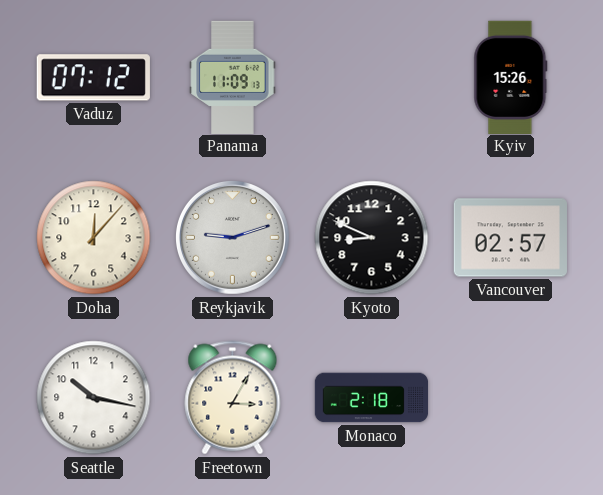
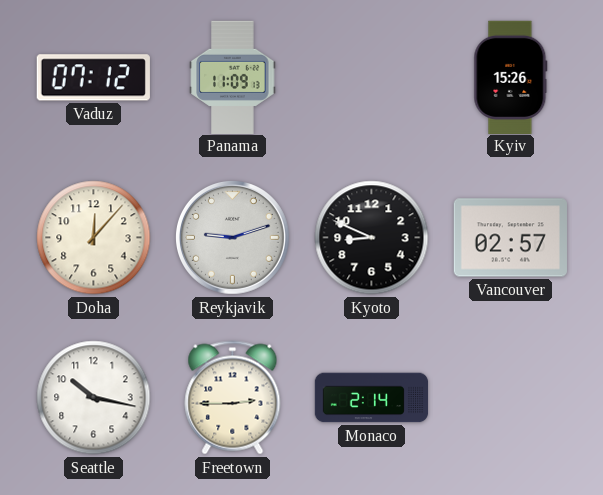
Freetown: 3:05 -> 2:45 (233, 398)
Monaco: 2:18 -> 2:14 (372, 398)
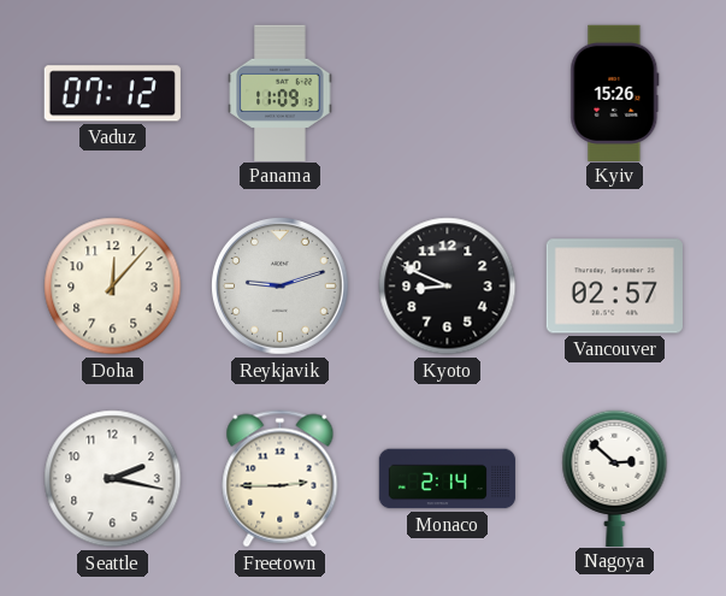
Seattle: 10:17 -> 2:17 (113, 479)
Nagoya: none -> 2:52 (615, 478)
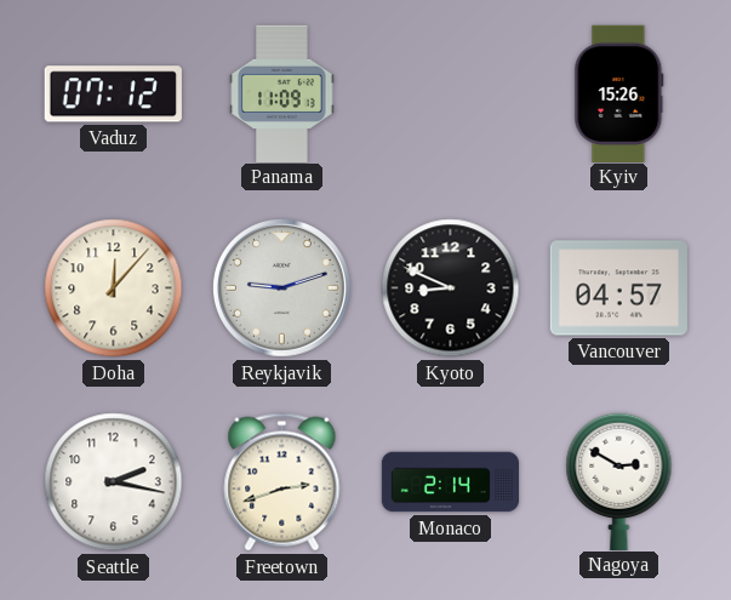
Vancouver: 02:57 -> 04:57 (618, 288)
Freetown: 2:45 -> 2:42 (282, 482)
Nagoya: 2:52 -> 2:50 (619, 481)
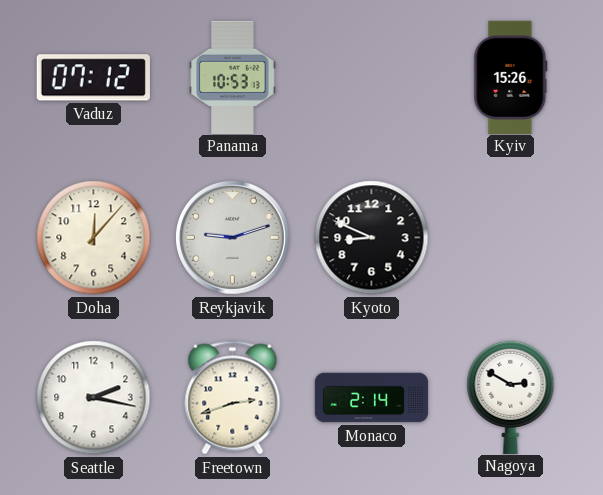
Panama: 11:09 -> 10:53 (233, 77)
Vancouver: 04:57 -> none (618, 288)
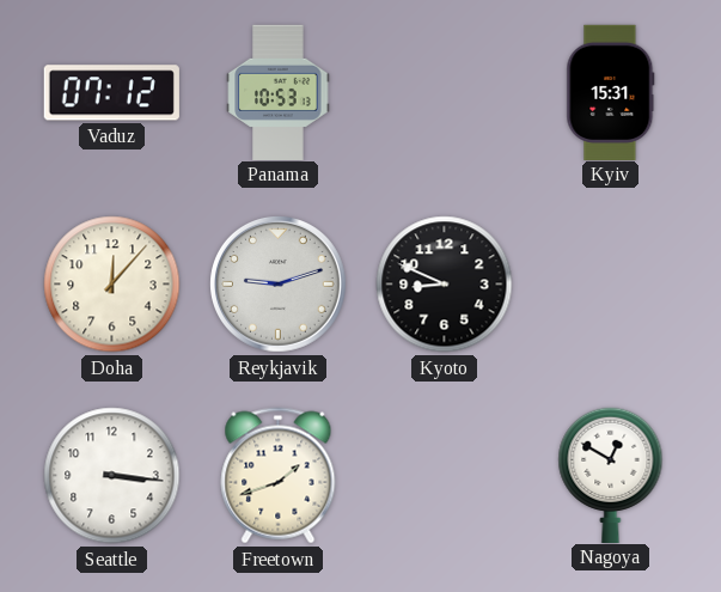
Kyiv: 15:26 -> 15:31 (611, 92)
Seattle: 2:17 -> 3:16 (112, 476)
Freetown: 2:42 -> 1:42 (279, 476)
Monaco: 2:14 -> none (372, 398)
Nagoya: 2:50 -> 12:50 (611, 475)
